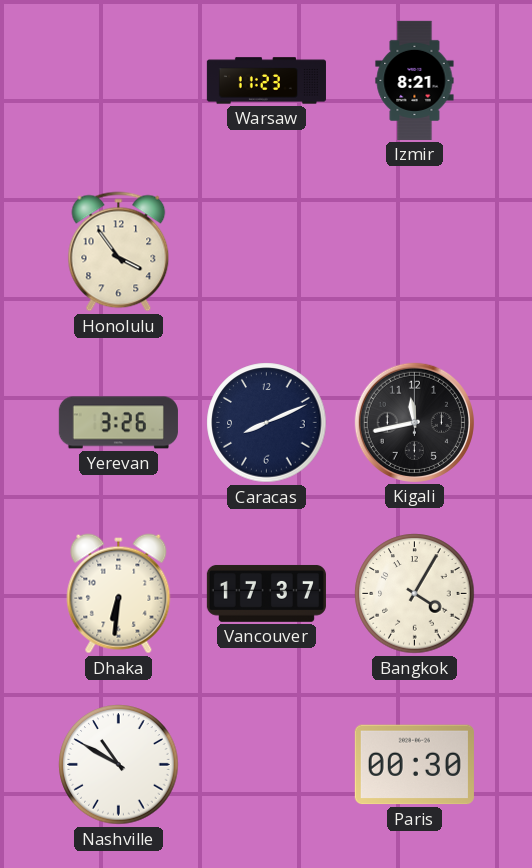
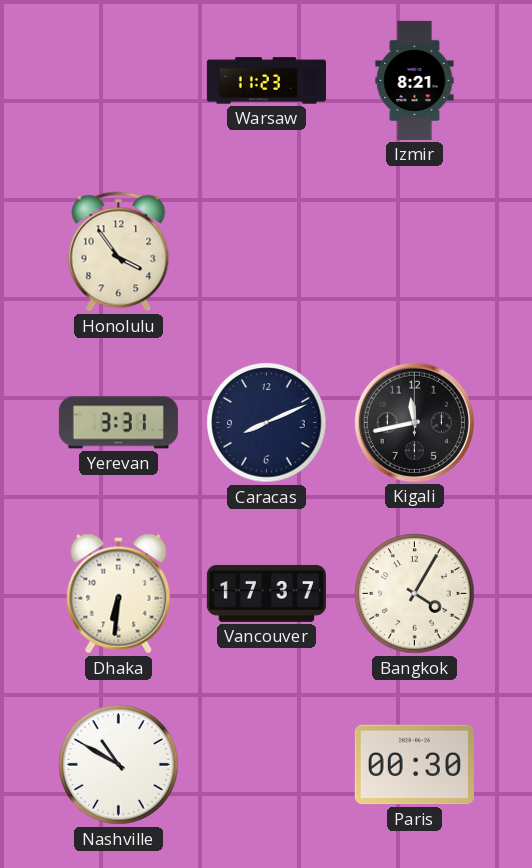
Yerevan: 3:26 -> 3:31 (118, 423)
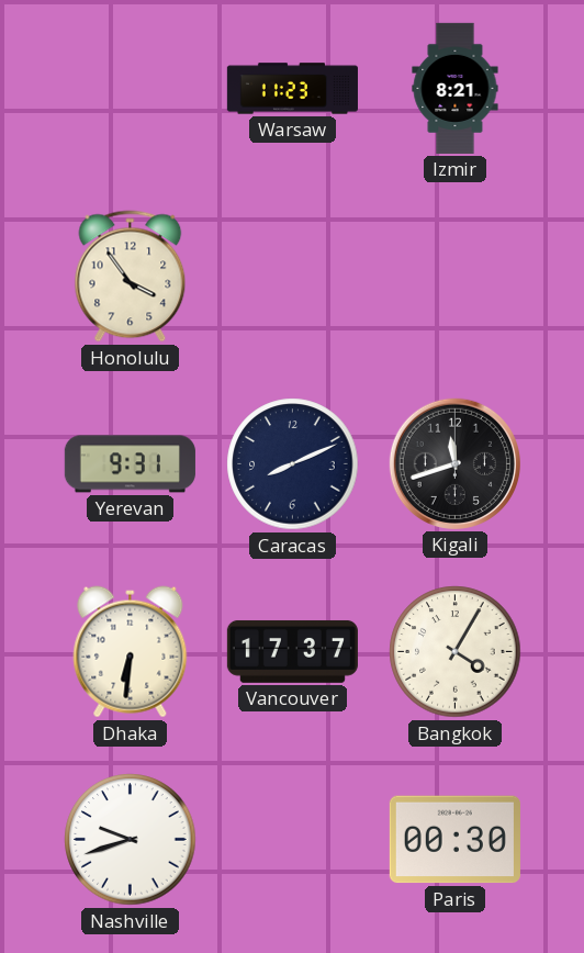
Yerevan: 3:31 -> 9:31 (130, 464)
Kigali: 11:43 -> 11:42 (454, 463)
Nashville: 10:50 -> 9:42 (131, 840)
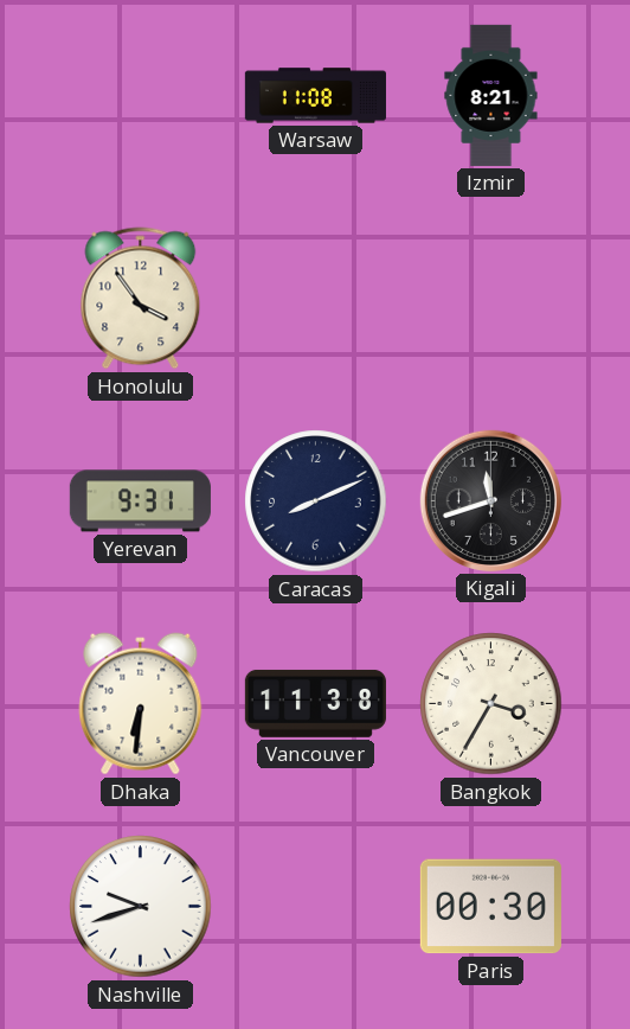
Warsaw: 11:23 -> 11:08 (315, 96)
Vancouver: 17:37 -> 11:38 (315, 703)
Bangkok: 4:05 -> 3:35 (491, 704)
